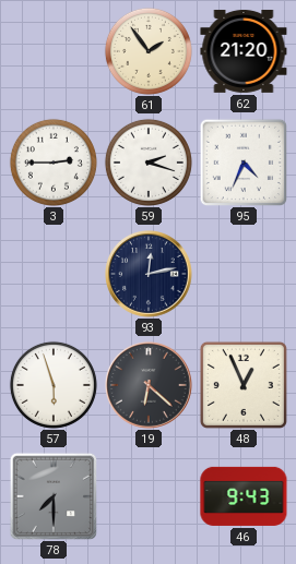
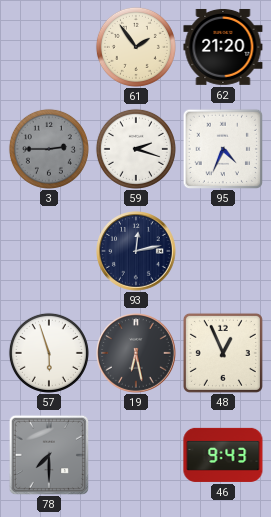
3 dial: white -> grey (49, 149)
19: 6:22 -> 6:28 (137, 354)
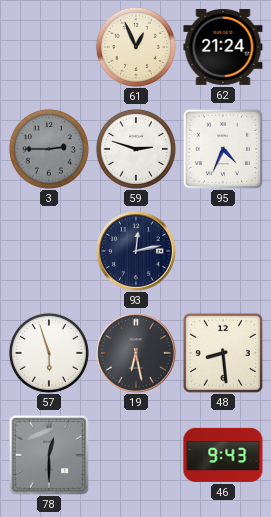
61: 1:54 -> 12:56 (136, 47)
62: 21:20 -> 21:24 (223, 47)
59: 2:18 -> 2:48 (136, 149)
48: 12:56 -> 8:29 (223, 353)
78: 7:30 -> 12:30 (48, 454)
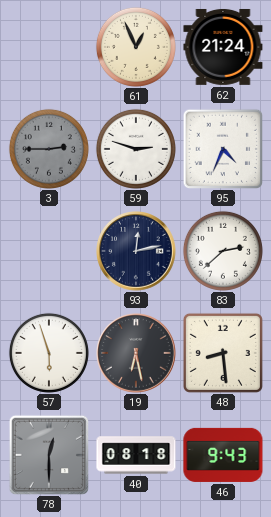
83: none -> 2:38 (223, 251)
40: none -> 08:18 (136, 455)
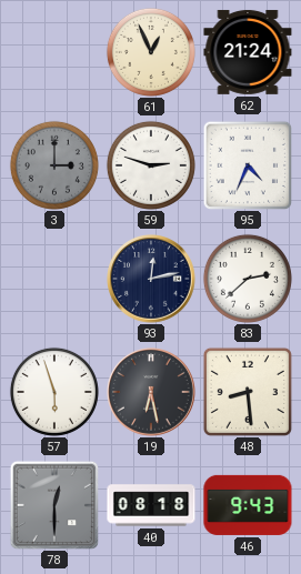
3: 2:45 -> 3:00 (54, 165)
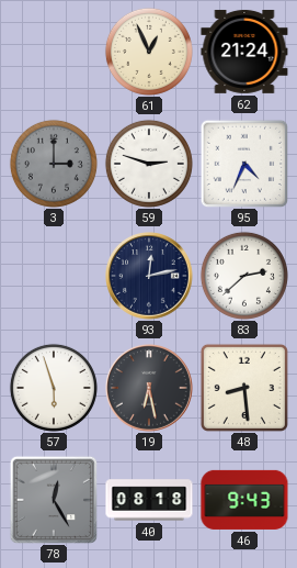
78: 12:30 -> 12:25 (53, 499)
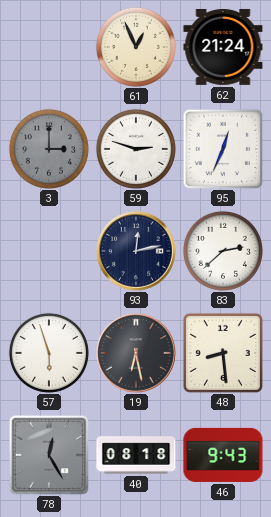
95: 4:34 -> 12:34 (222, 148)
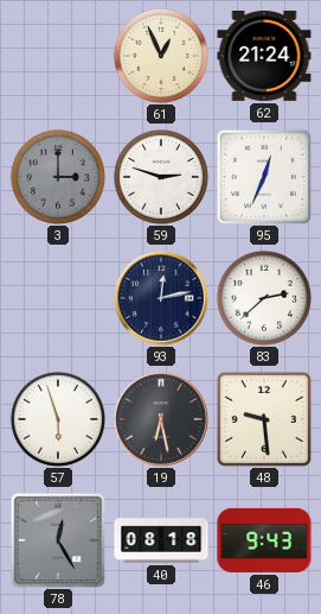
48: 8:29 -> 9:29 (264, 419)
